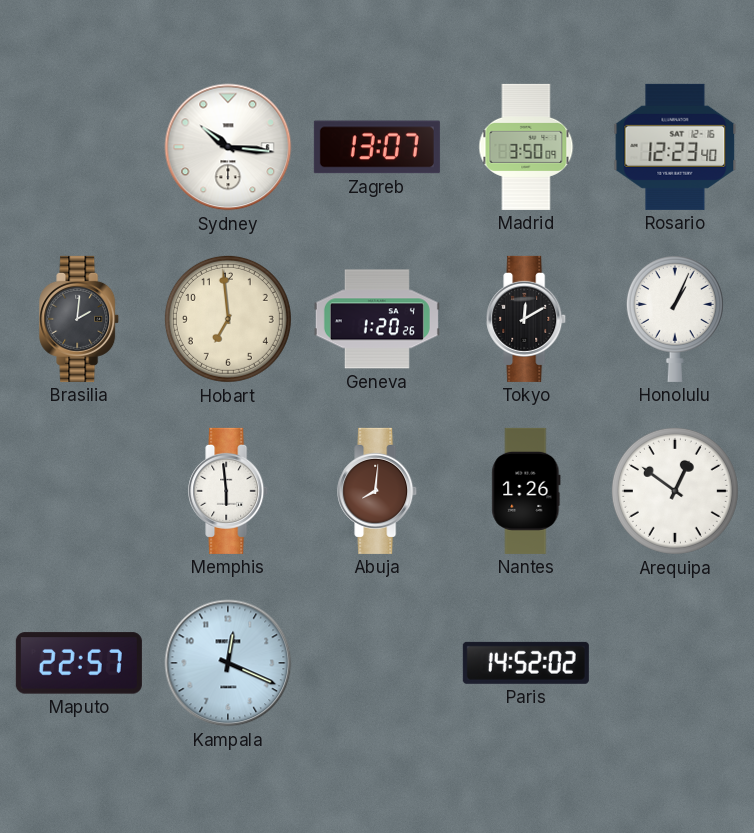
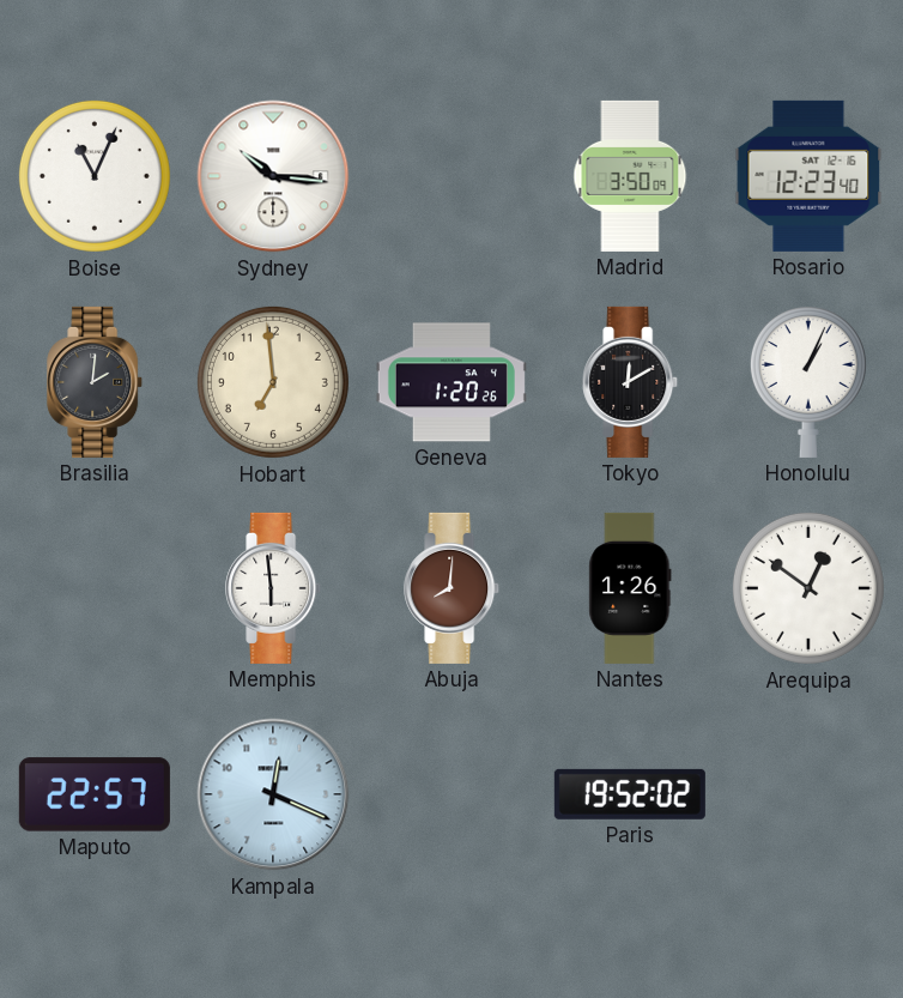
Boise: none -> 11:04 (95, 176)
Zagreb: 13:07 -> none (377, 147)
Paris: 14:52 -> 19:52 (630, 794)
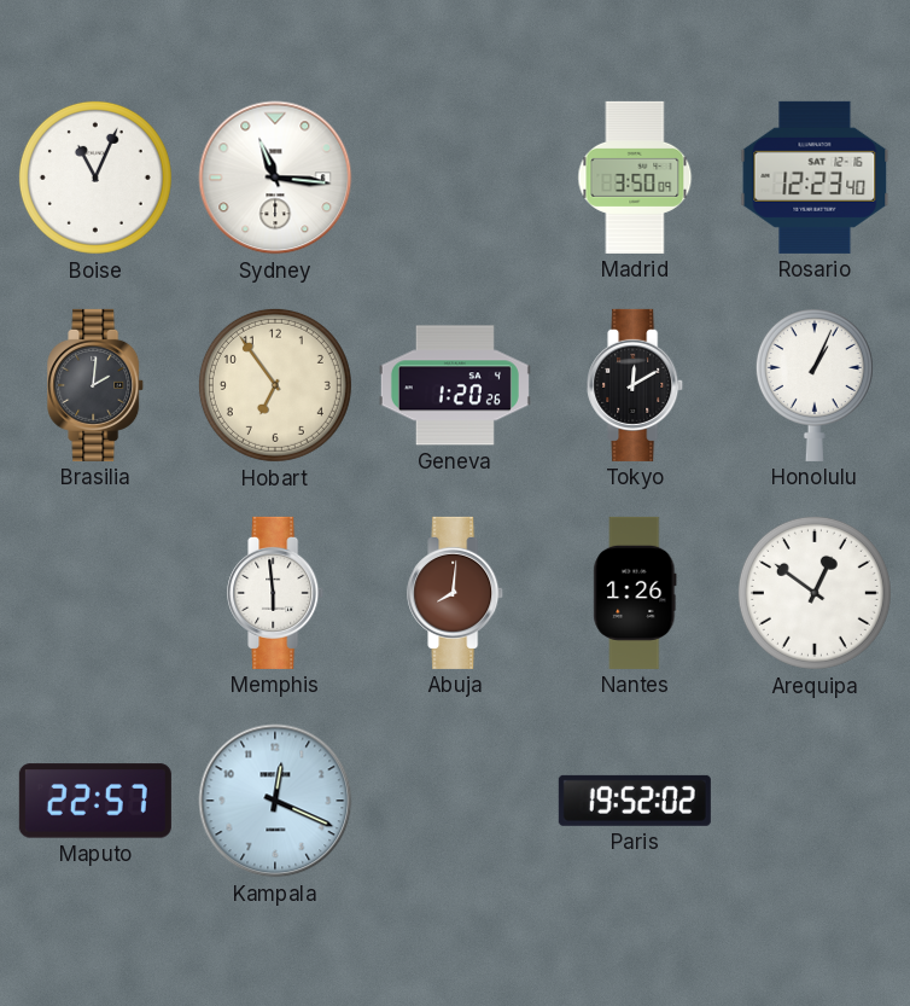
Sydney: 10:16 -> 11:16 (275, 178)
Hobart: 6:59 -> 6:54 (275, 385)
